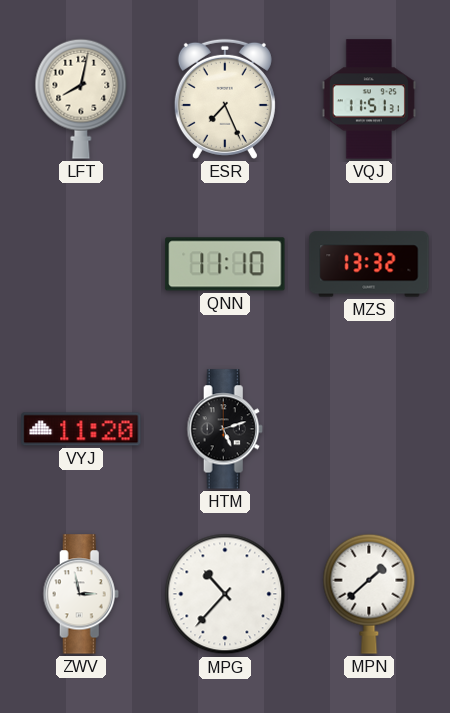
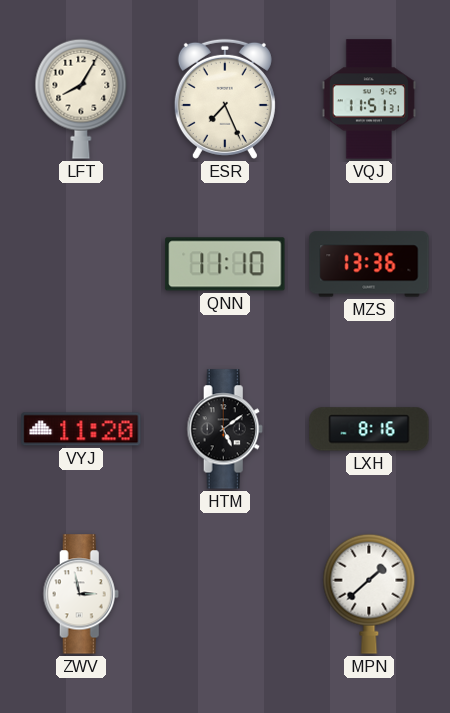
LFT: 8:02 -> 8:05 (81, 99)
MZS: 13:32 -> 13:36 (369, 264)
HTM: 5:12 -> 5:09 (225, 429)
LXH: none -> 8:16 (369, 429)
MPG: 10:37 -> none (225, 594)
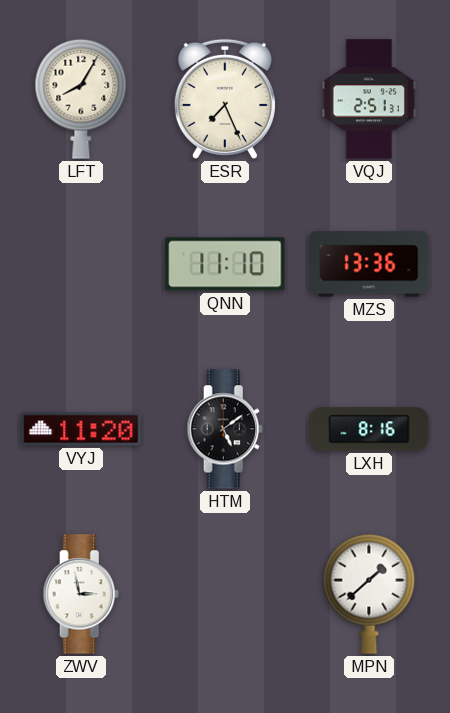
VQJ: 11:51 -> 2:51 (369, 99)
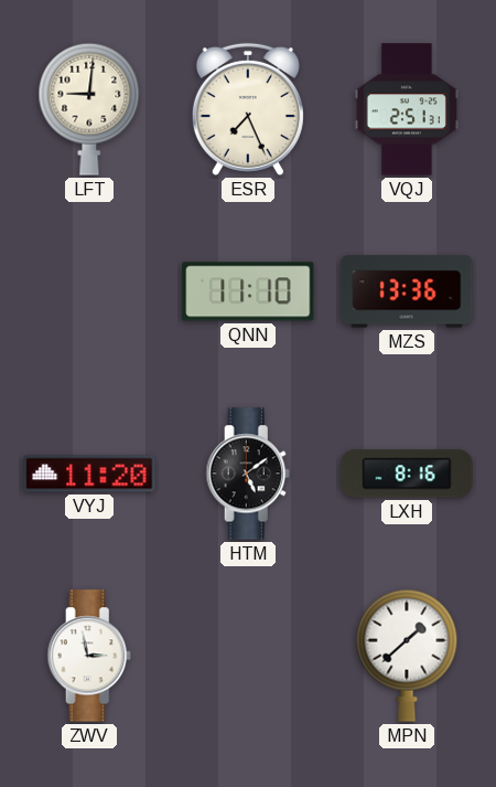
LFT: 8:05 -> 9:01 (89, 109)
